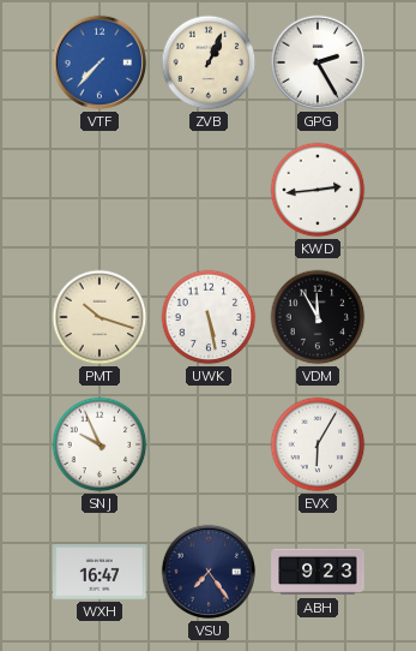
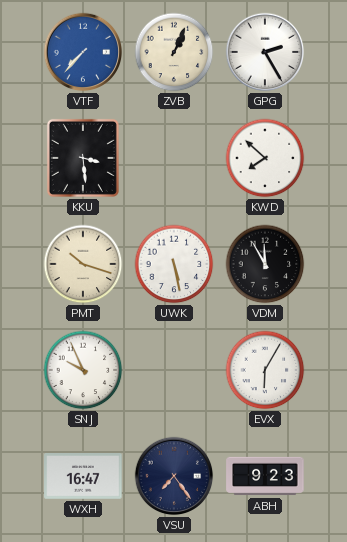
KKU: none -> 3:29 (83, 158)
KWD: 2:44 -> 7:52 (265, 158)
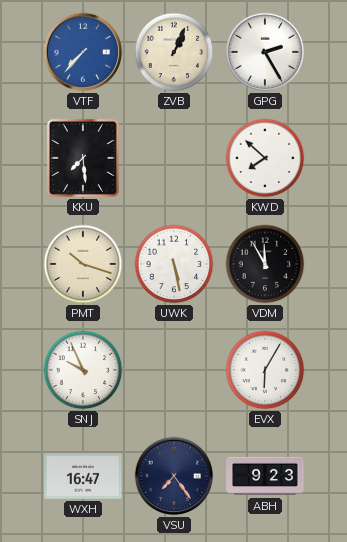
KKU: 3:29 -> 7:29 (83, 158)
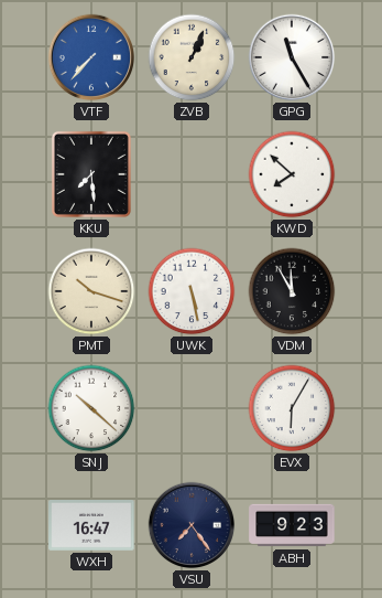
GPG: 2:25 -> 11:25 (292, 57)
SNJ: 9:56 -> 10:22 (91, 408)
